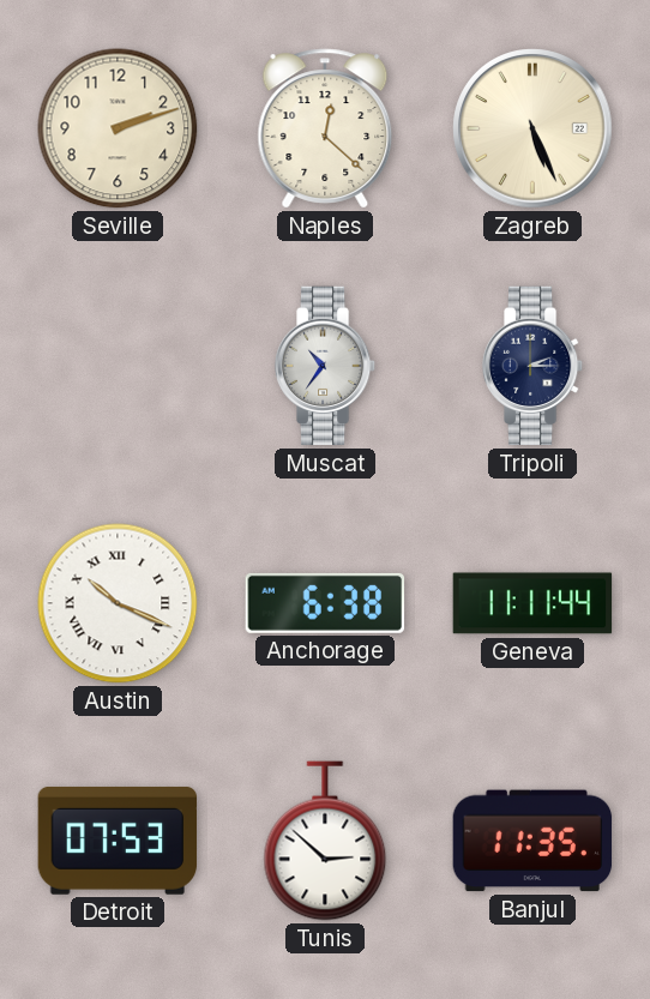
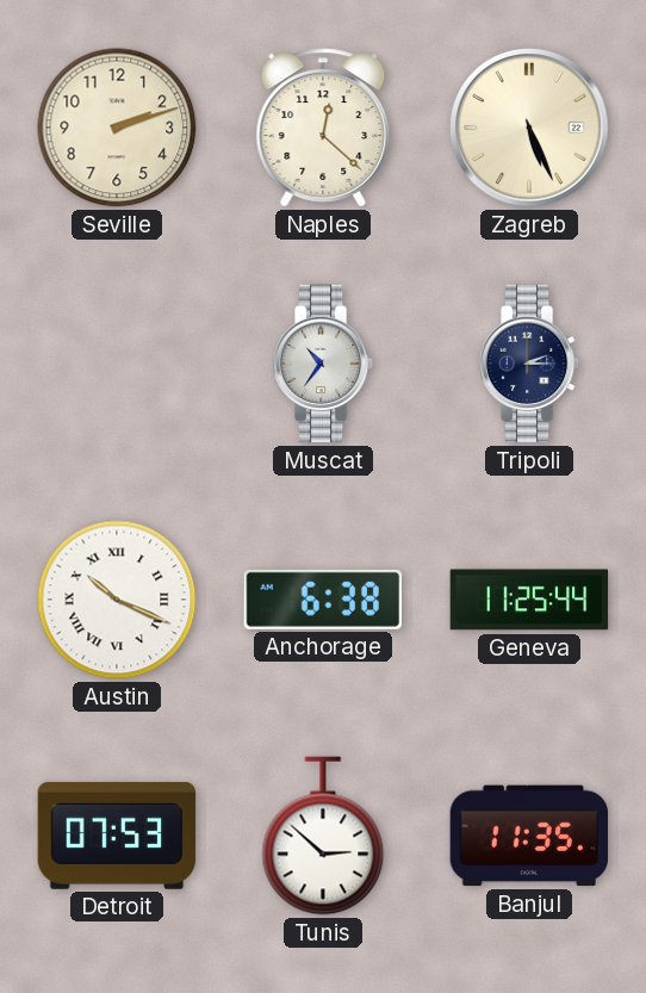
Geneva: 11:11 -> 11:25 (529, 600)
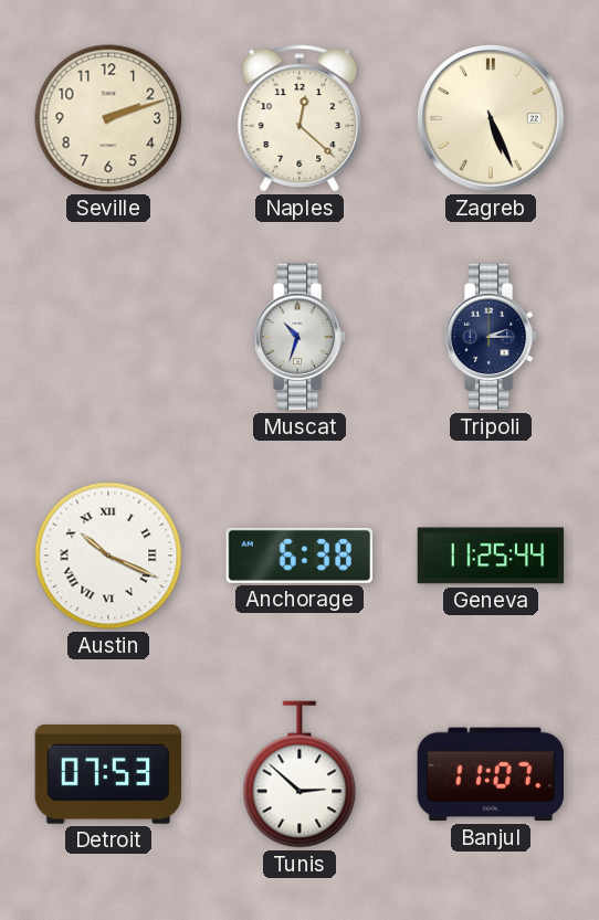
Muscat: 10:36 -> 10:33 (299, 337)
Banjul: 11:35 -> 11:07 (491, 774)
